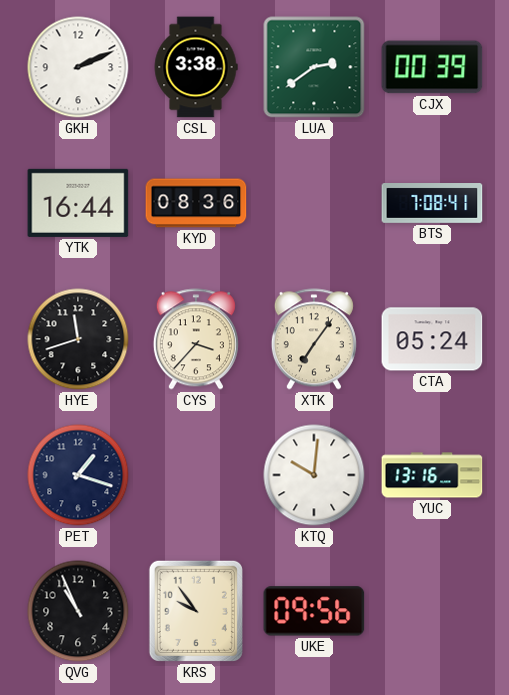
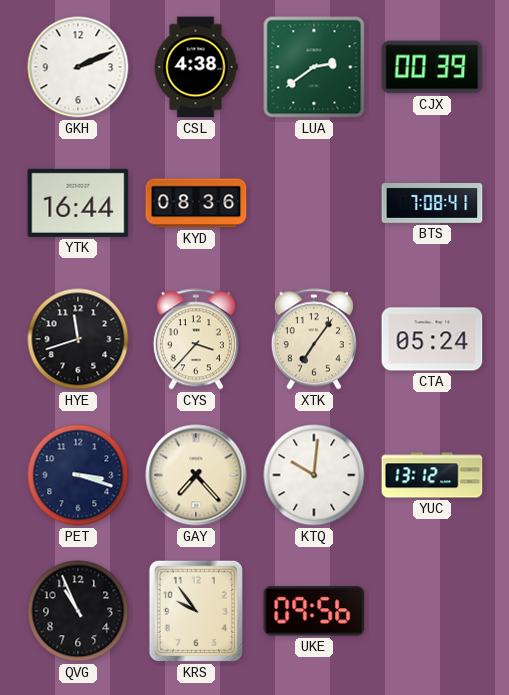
CSL: 3:38 -> 4:38 (196, 67)
PET: 1:18 -> 3:18 (78, 475)
GAY: none -> 7:23 (196, 475)
YUC: 13:16 -> 13:12 (432, 475)
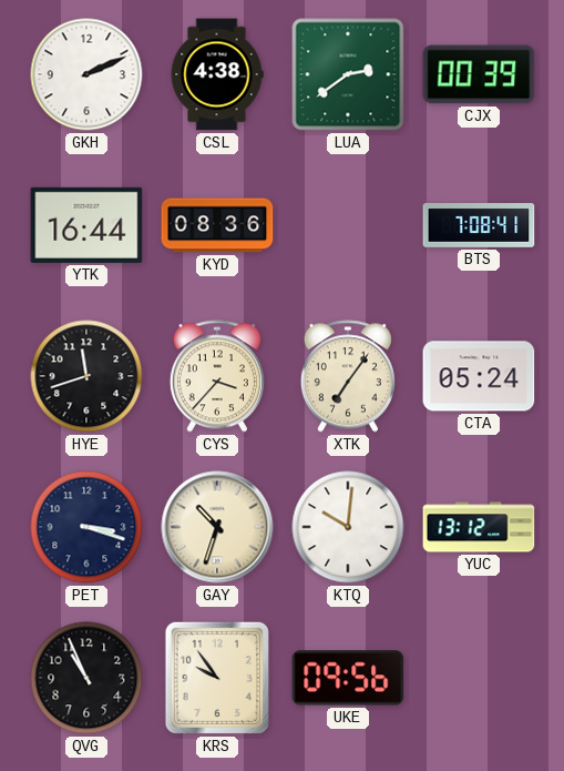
GAY: 7:23 -> 10:33 (217, 527)
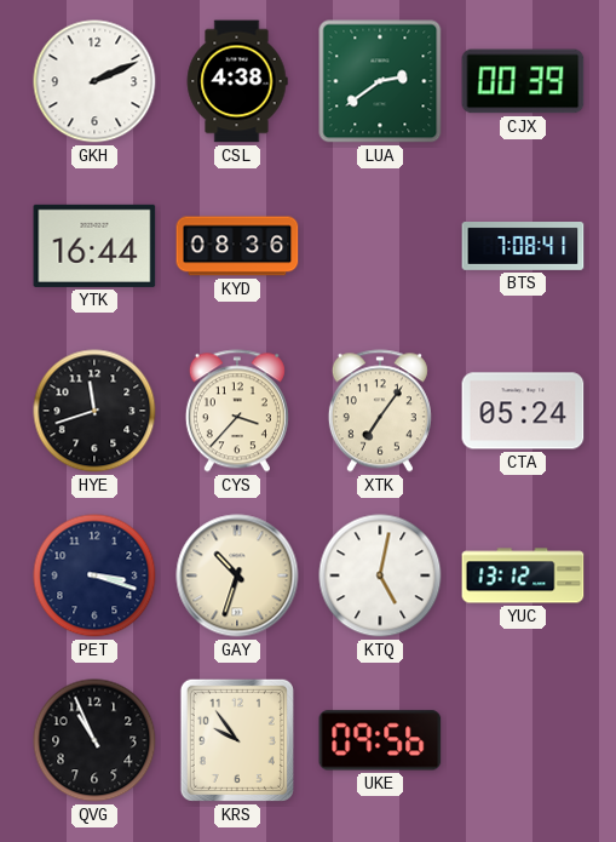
KTQ: 10:01 -> 5:02 (380, 575)
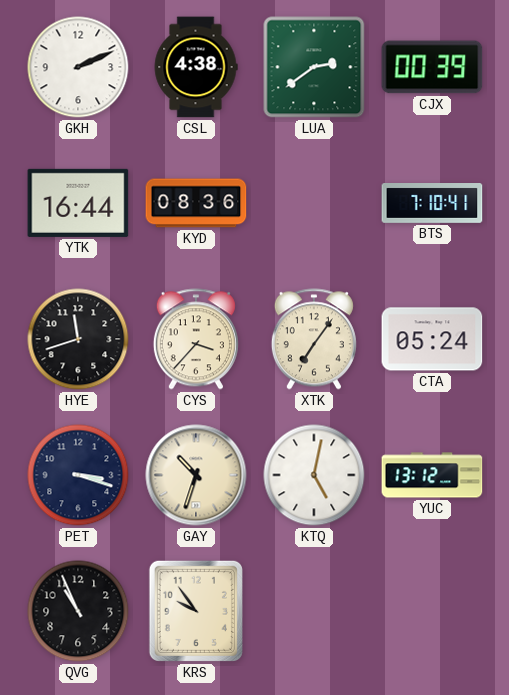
BTS: 7:08 -> 7:10 (432, 204)
UKE: 09:56 -> none (380, 740)
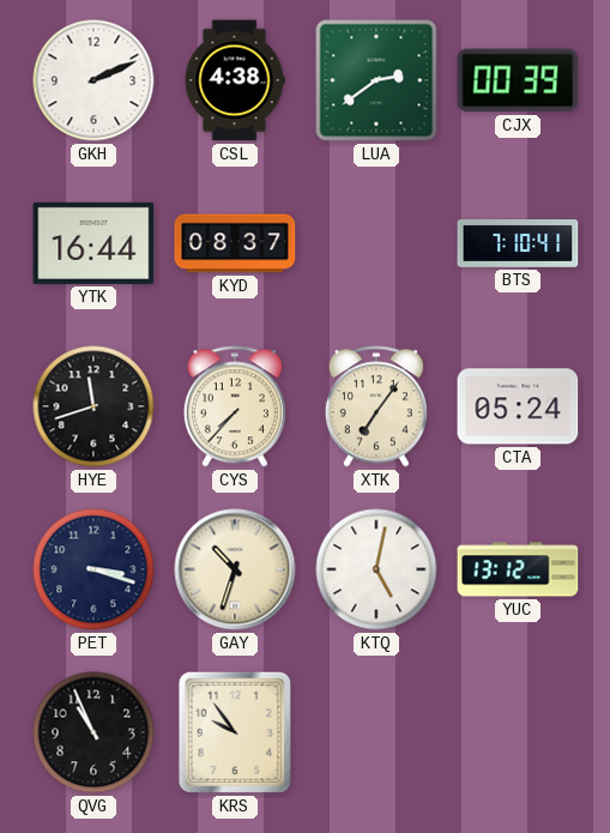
KYD: 08:36 -> 08:37 (235, 243)
CYS: 3:37 -> 7:37 (235, 406)
